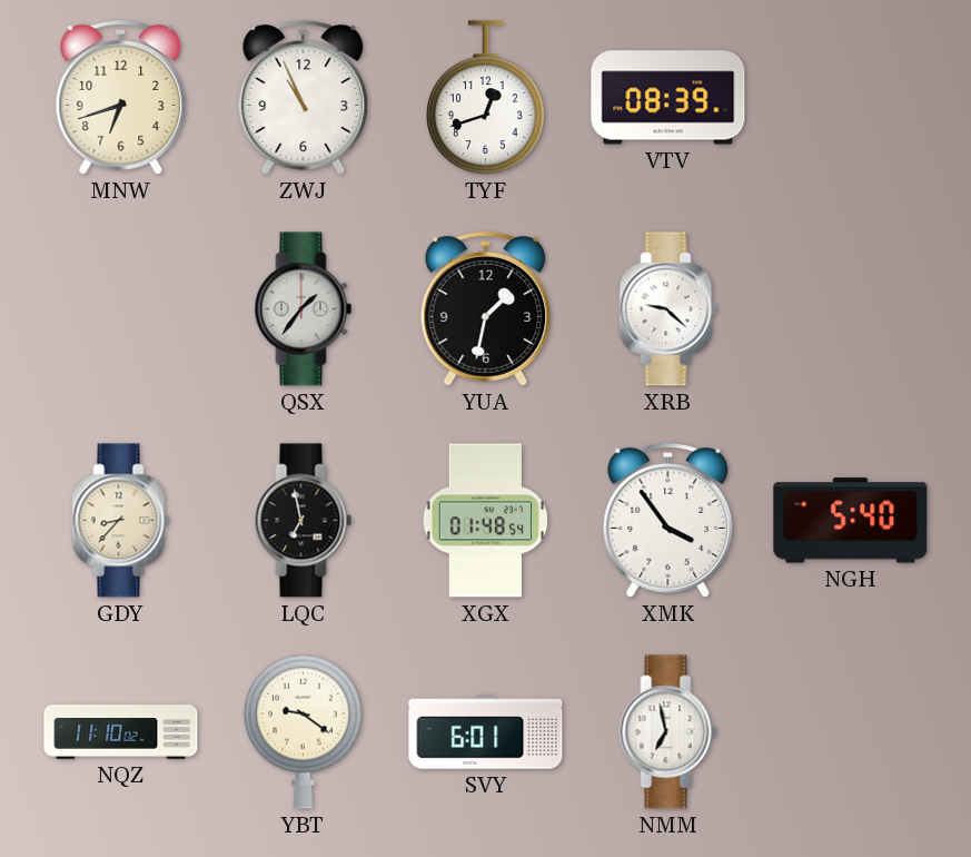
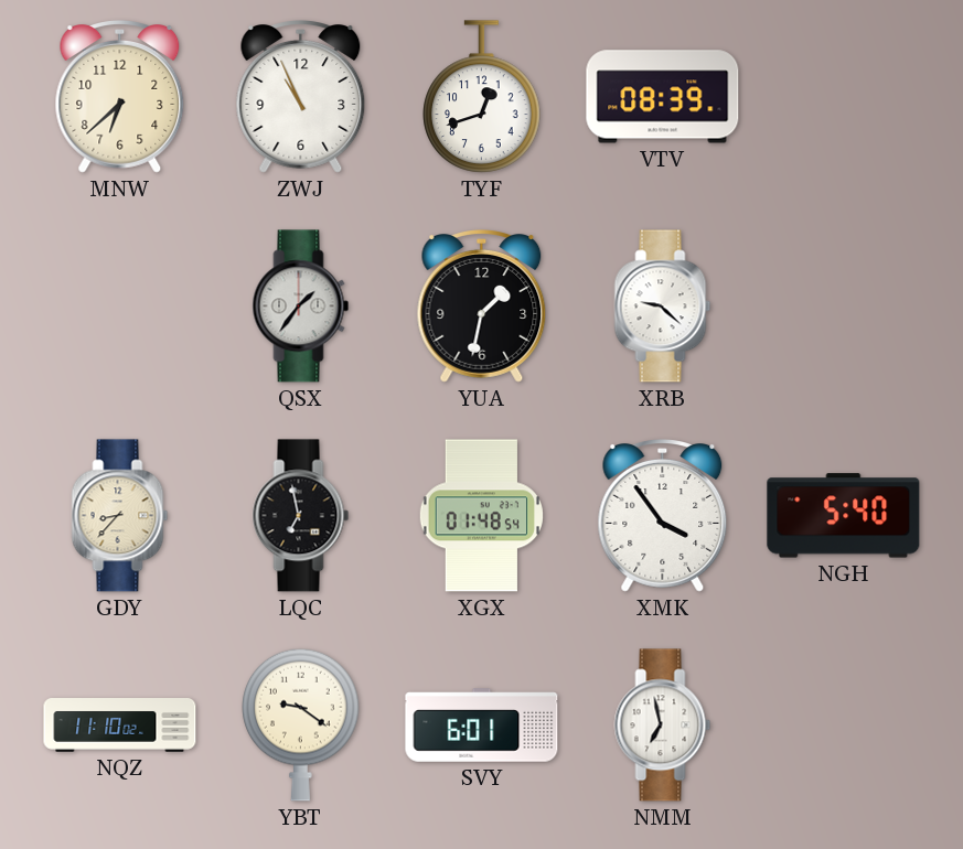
MNW: 6:42 -> 6:38 (120, 97)
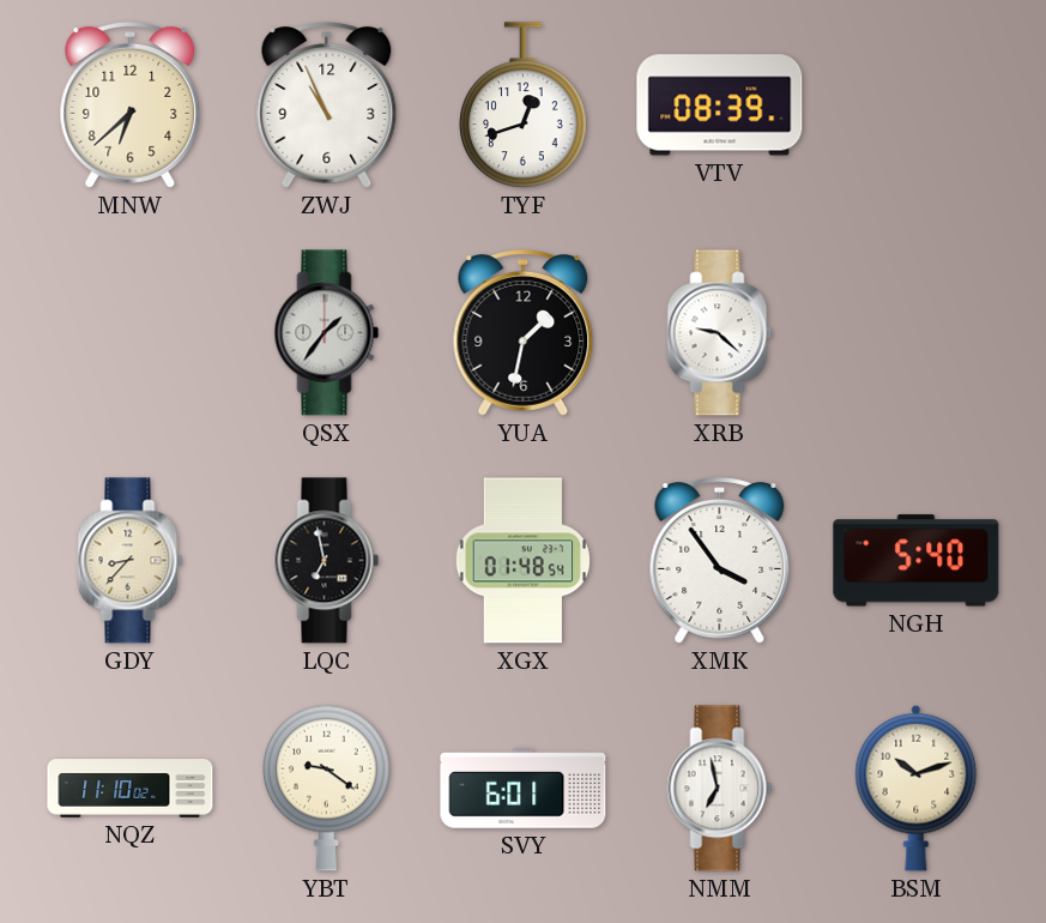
BSM: none -> 10:12 (917, 788)
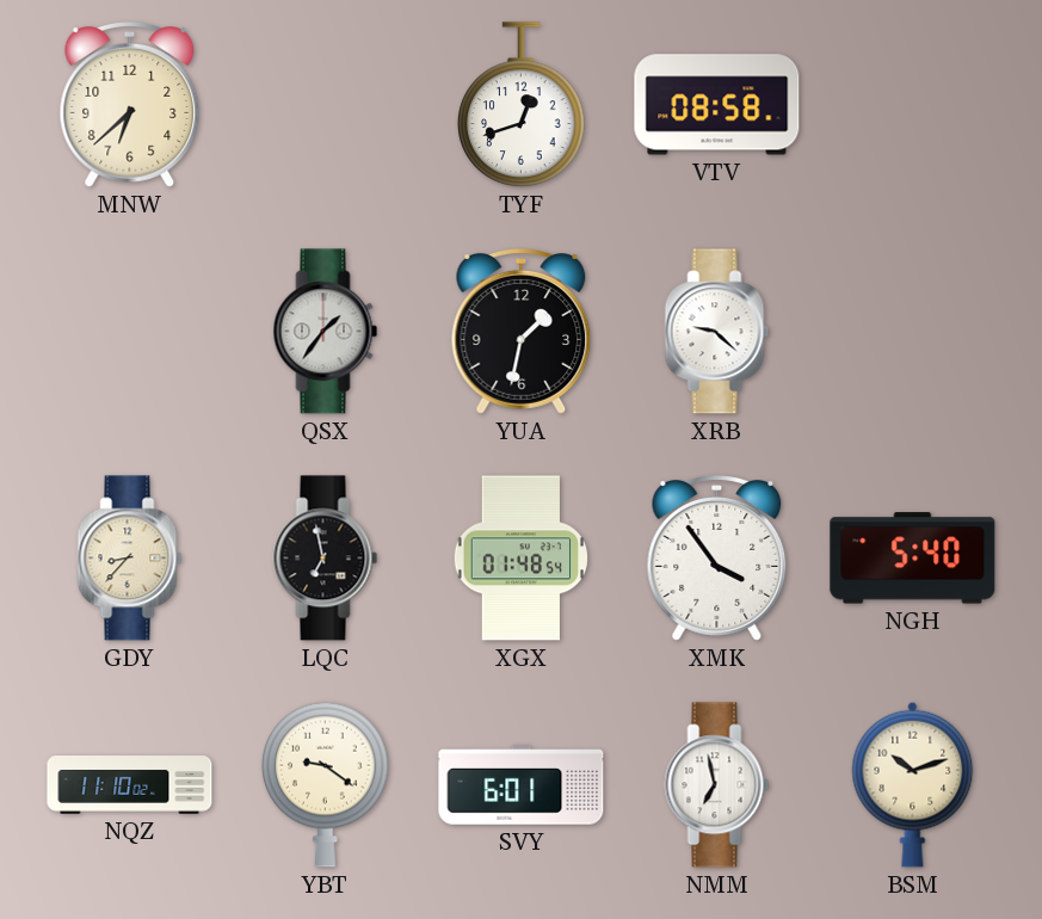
ZWJ: 10:56 -> none (327, 105)
VTV: 08:39 -> 08:58 (717, 105)
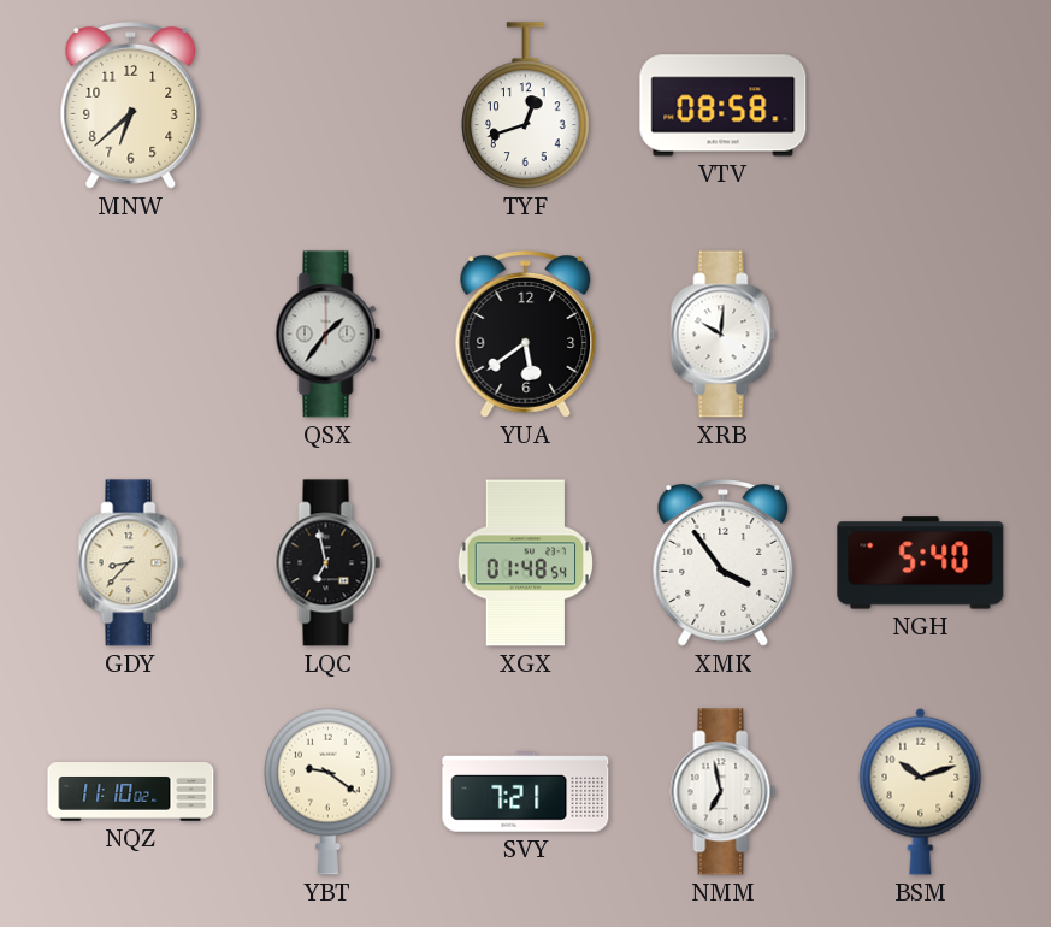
YUA: 1:32 -> 5:39 (526, 335)
XRB: 9:22 -> 10:01 (724, 335)
SVY: 6:01 -> 7:21 (526, 792)
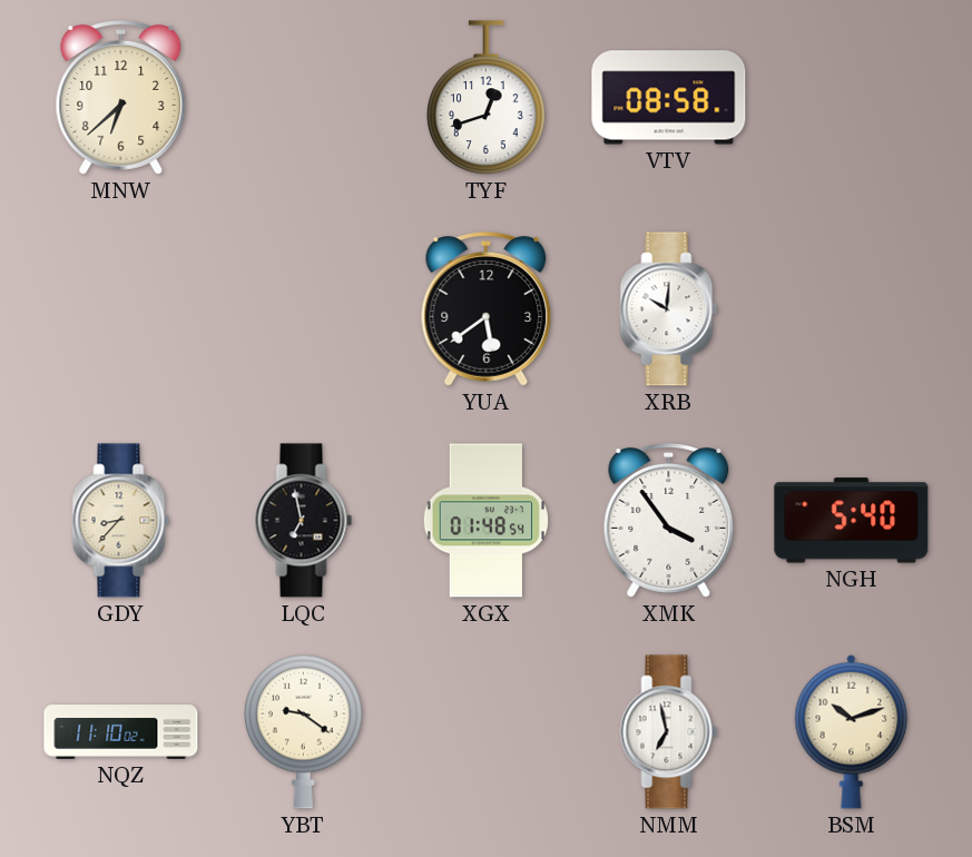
QSX: 1:36 -> none (329, 335)
SVY: 7:21 -> none (526, 792)
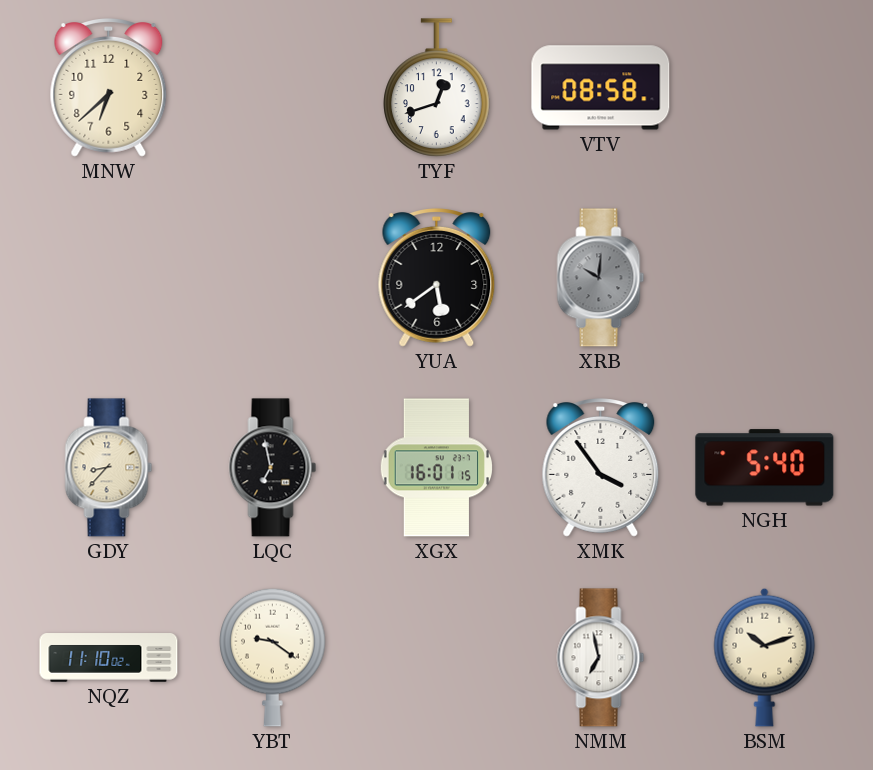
XRB dial: white -> grey (601, 278)
XGX: 01:48 -> 16:01 (436, 468)
